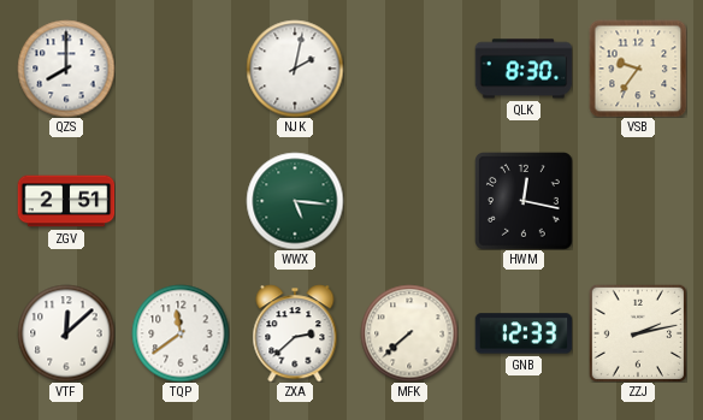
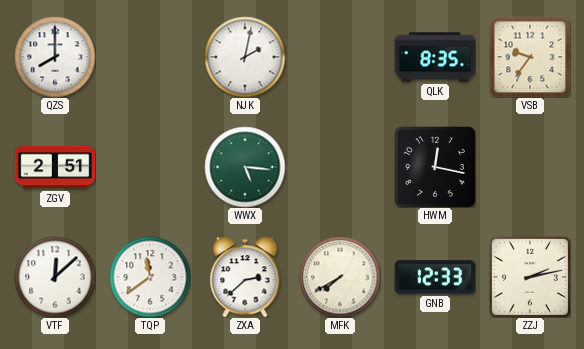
QLK: 8:30 -> 8:35 (435, 57)
MFK: 7:38 -> 7:40 (340, 277)
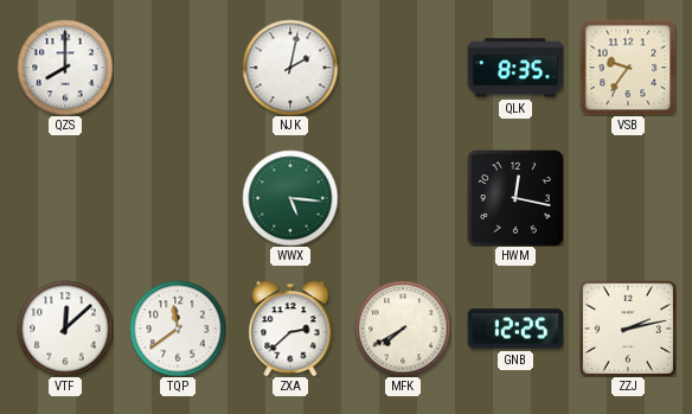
ZGV: 2:51 -> none (55, 167)
GNB: 12:33 -> 12:25 (515, 329)
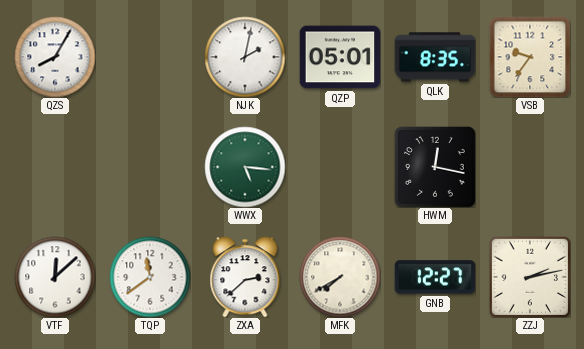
QZS: 8:00 -> 8:05 (55, 57)
QZP: none -> 05:01 (340, 57)
GNB: 12:25 -> 12:27 (435, 277)
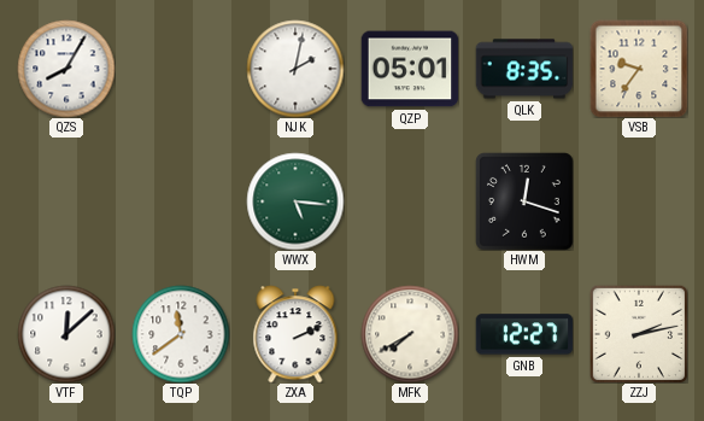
HWM: 12:17 -> 12:18 (524, 201)
ZXA: 2:38 -> 2:11 (295, 334)
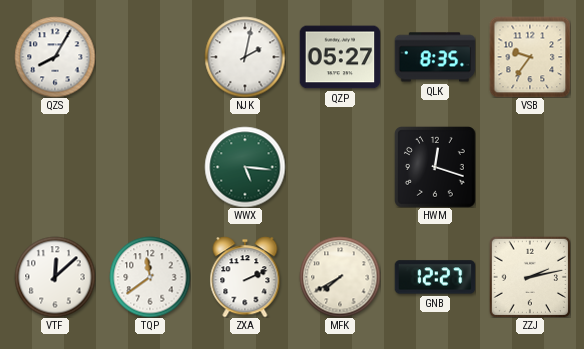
QZP: 05:01 -> 05:27 (340, 57)
